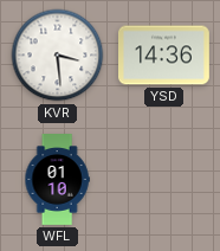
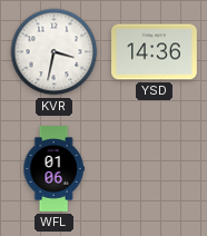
KVR: 3:29 -> 3:32 (55, 52)
WFL: 01:10 -> 01:06 (53, 169)
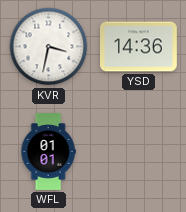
WFL: 01:06 -> 01:01 (48, 152)
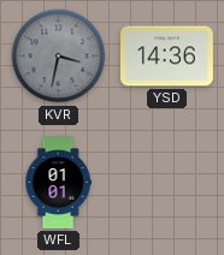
KVR dial: white -> grey (59, 57)
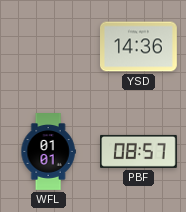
KVR: 3:32 -> none (59, 57)
PBF: none -> 08:57 (139, 151)
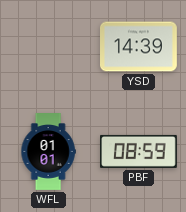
YSD: 14:36 -> 14:39 (139, 47)
PBF: 08:57 -> 08:59 (139, 151)
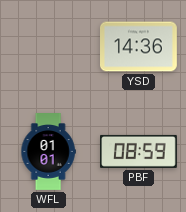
YSD: 14:39 -> 14:36 (139, 47)
